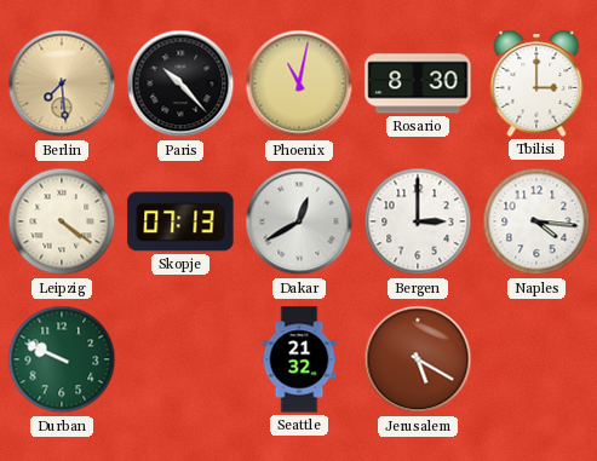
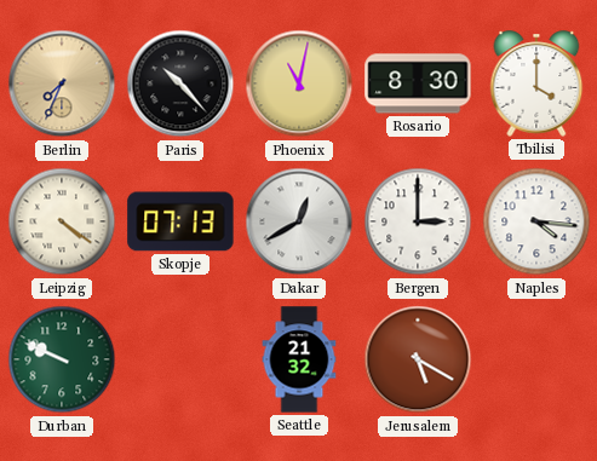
Berlin: 7:29 -> 7:34 (62, 83)
Tbilisi: 3:00 -> 4:00 (536, 83)
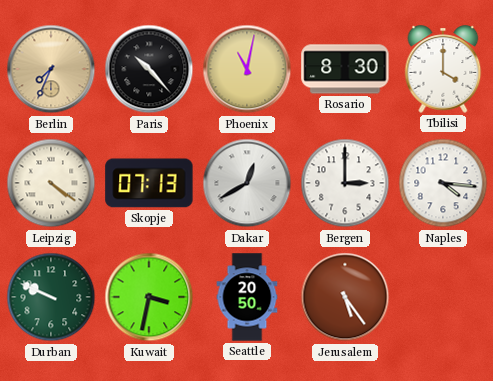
Kuwait: none -> 3:32 (149, 297)
Seattle: 21:32 -> 20:50 (247, 297)
Jerusalem: 5:20 -> 5:24 (345, 297)
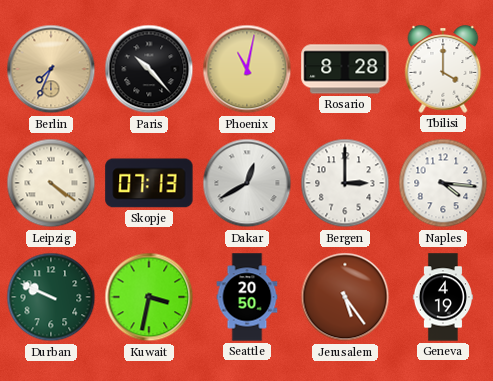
Rosario: 8:30 -> 8:28 (345, 69)
Geneva: none -> 4:19 (443, 297)
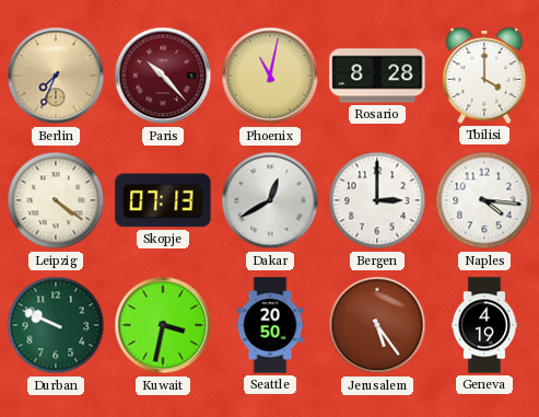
Paris dial: black -> burgundy (163, 76)
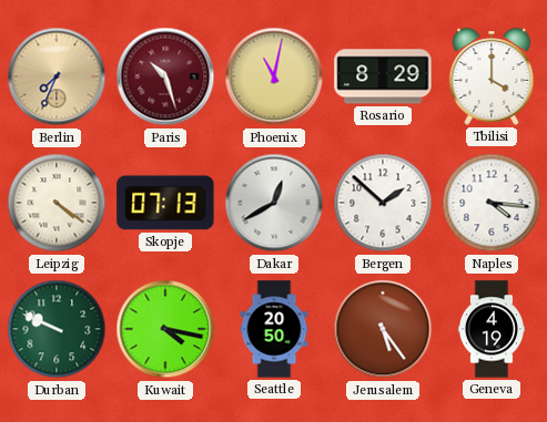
Paris: 10:23 -> 10:27 (165, 76)
Rosario: 8:28 -> 8:29 (383, 76)
Bergen: 3:00 -> 1:52 (383, 203)
Kuwait: 3:32 -> 4:17 (165, 329)
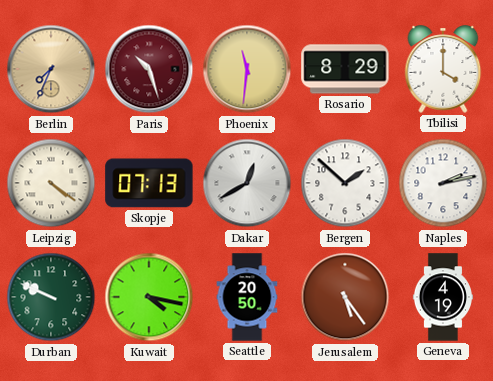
Phoenix: 11:02 -> 11:31 (247, 69)
Naples: 4:16 -> 2:13 (443, 183)
